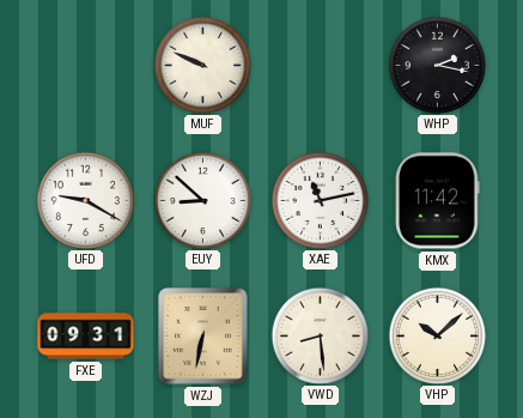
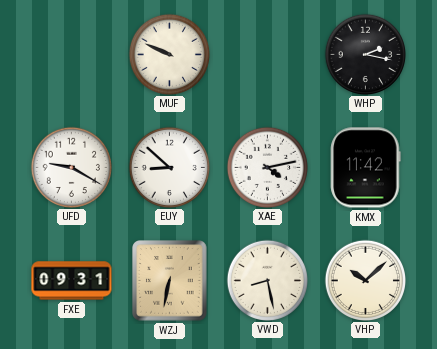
XAE: 11:13 -> 4:13 (267, 167)
VWD: 8:29 -> 8:28 (267, 280)
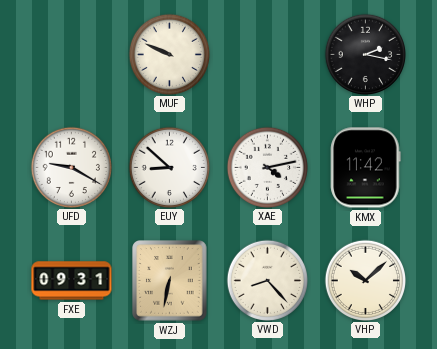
VWD: 8:28 -> 8:23 (267, 280)
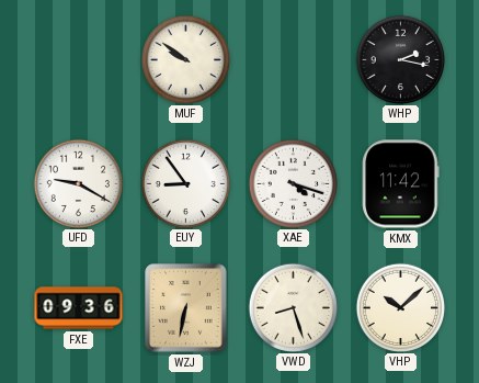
MUF: 9:49 -> 9:51 (185, 59)
EUY: 8:52 -> 8:54 (185, 183)
XAE: 4:13 -> 4:18 (293, 183)
FXE: 09:31 -> 09:36 (79, 308)
VWD: 8:23 -> 8:27 (293, 307)
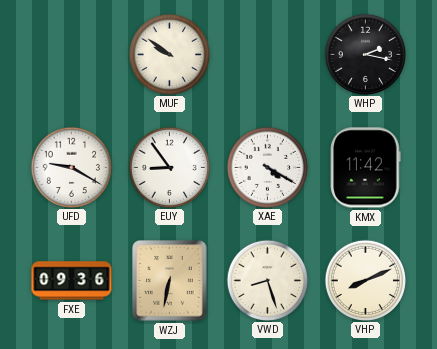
XAE: 4:18 -> 4:20 (267, 167)
VHP: 10:08 -> 8:11 (365, 280)
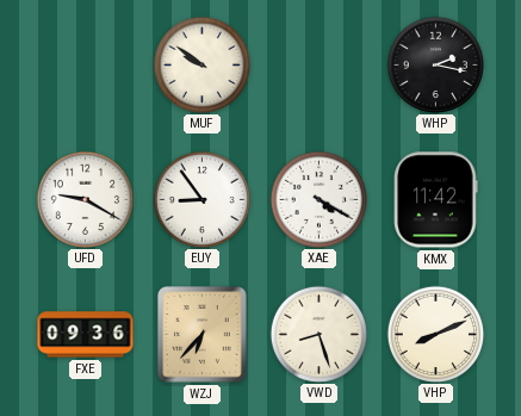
WZJ: 6:32 -> 6:37 (203, 335)
